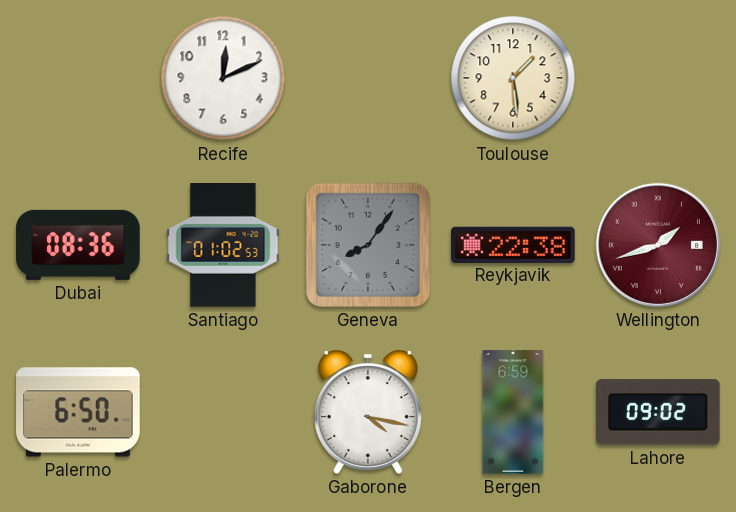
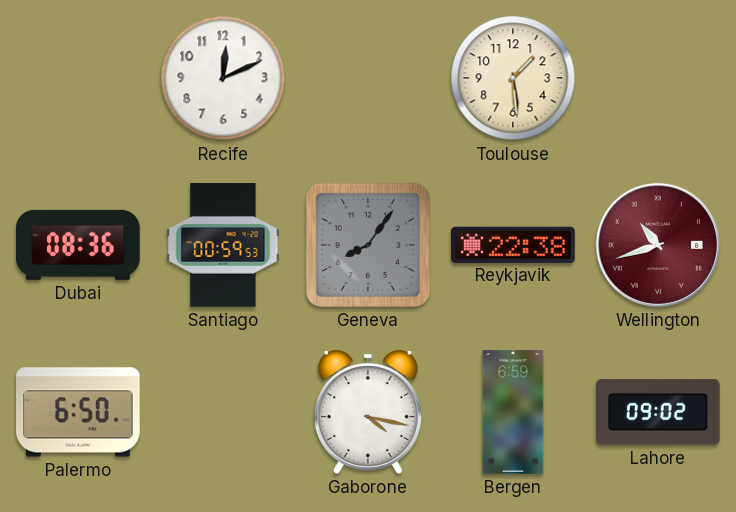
Santiago: 01:02 -> 00:59 (223, 245)
Wellington: 1:42 -> 10:42 (658, 245)
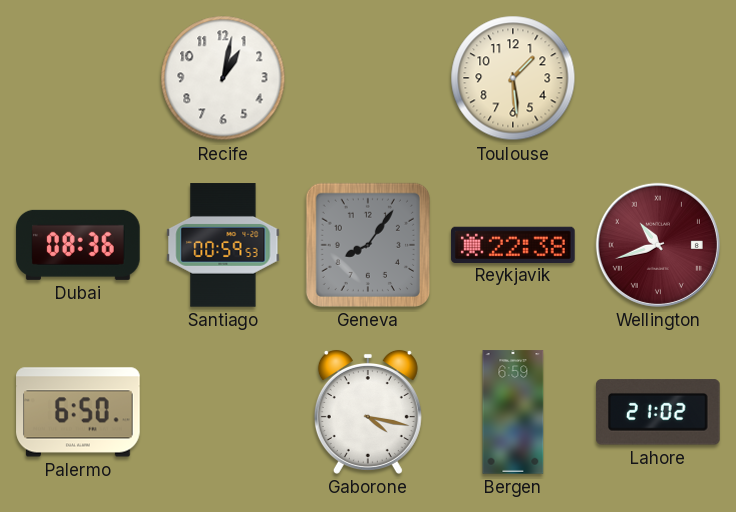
Recife: 12:11 -> 1:02 (223, 78)
Lahore: 09:02 -> 21:02 (659, 412)
